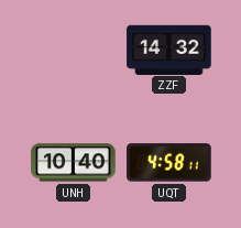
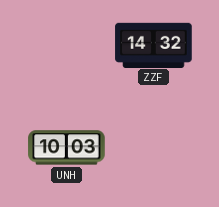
UNH: 10:40 -> 10:03 (67, 148)
UQT: 4:58 -> none (169, 163)
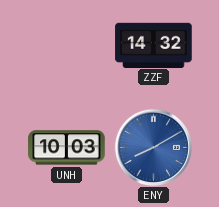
ENY: none -> 8:10 (153, 147)
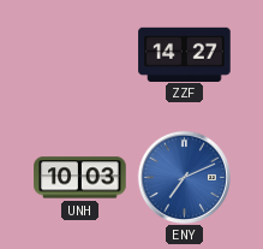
ZZF: 14:32 -> 14:27 (185, 54)
ENY: 8:10 -> 7:11 (184, 177)
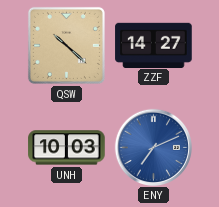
QSW: none -> 10:22 (66, 45)
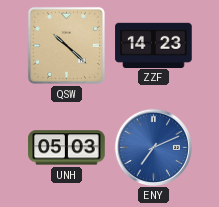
ZZF: 14:27 -> 14:23 (154, 45)
UNH: 10:03 -> 05:03 (67, 148)
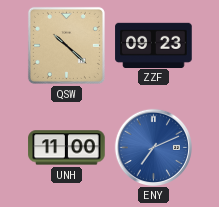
ZZF: 14:23 -> 09:23 (154, 45)
UNH: 05:03 -> 11:00 (67, 148)
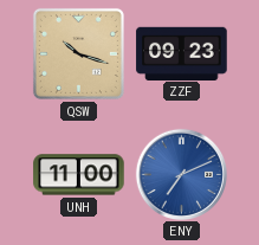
QSW: 10:22 -> 10:18 (78, 53)
